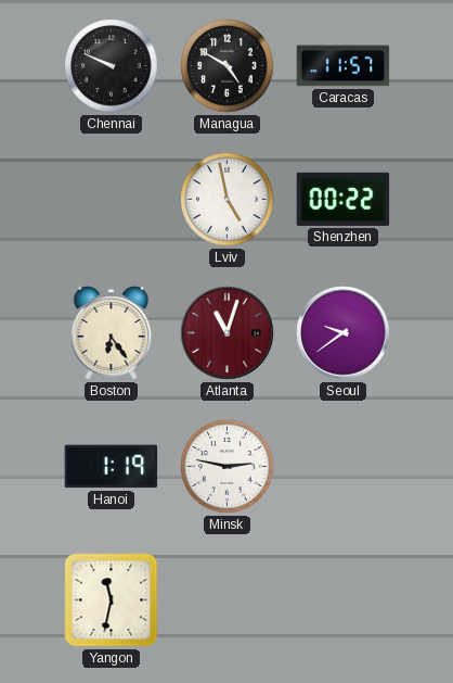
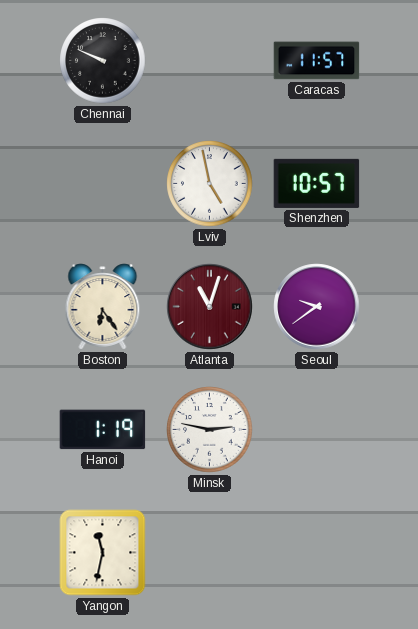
Managua: 4:50 -> none (228, 66)
Shenzhen: 00:22 -> 10:57 (317, 183)
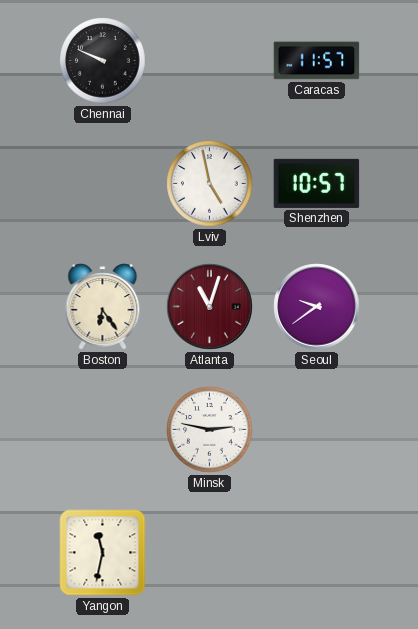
Hanoi: 1:19 -> none (103, 430)
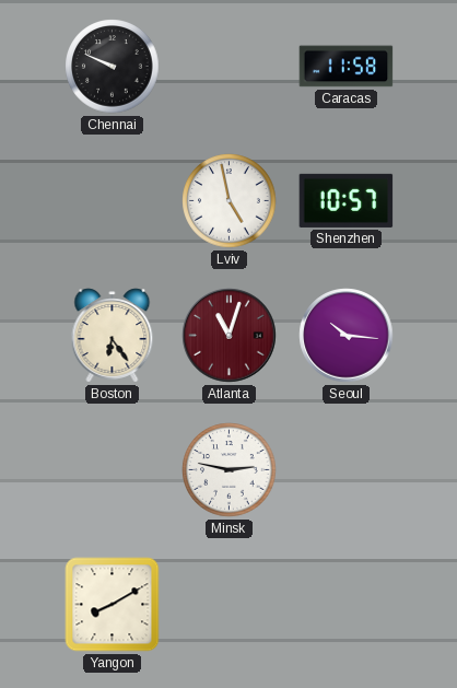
Caracas: 11:57 -> 11:58 (347, 67)
Seoul: 9:39 -> 10:16 (347, 336)
Yangon: 11:32 -> 8:10 (113, 605)
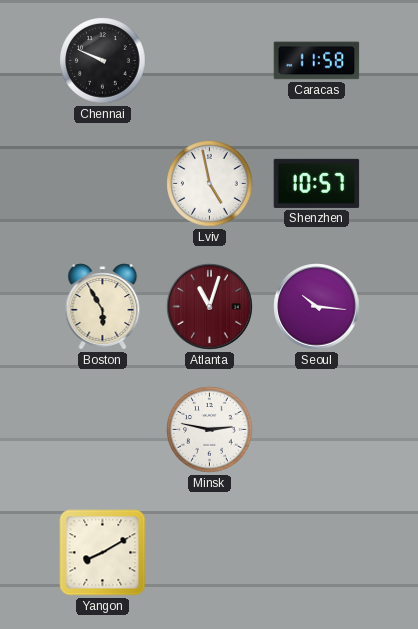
Boston: 6:24 -> 5:55 (103, 307)
